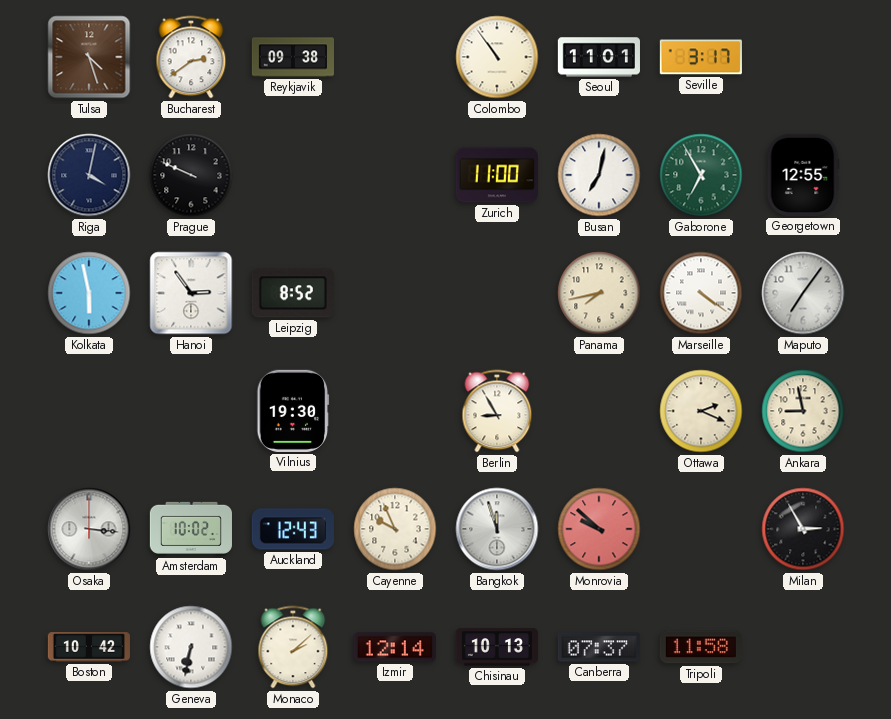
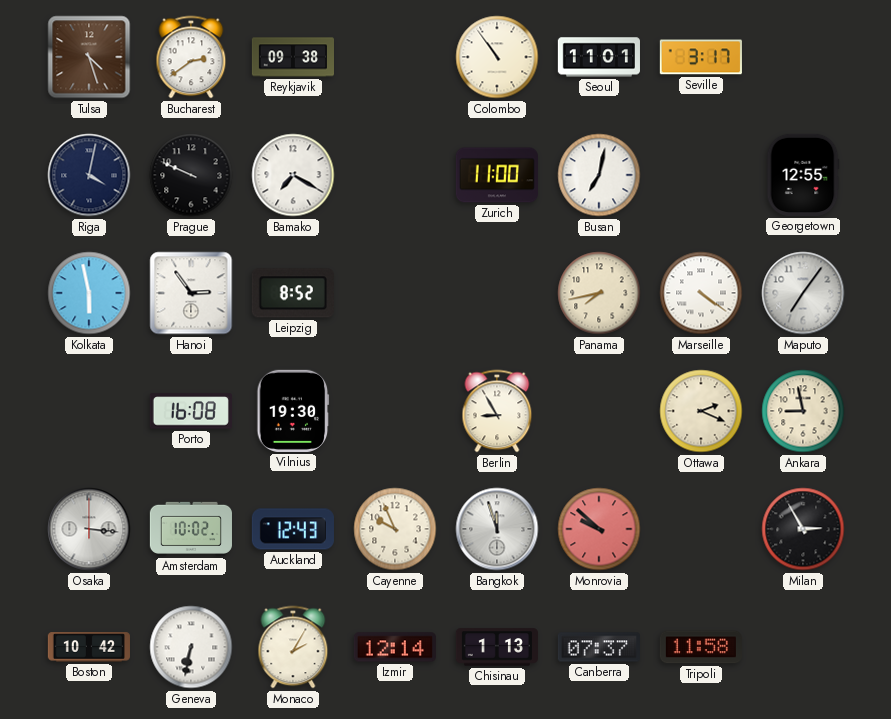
Bamako: none -> 7:20 (293, 175)
Gaborone: 6:55 -> none (701, 175)
Porto: none -> 16:08 (191, 411)
Monaco: 2:08 -> 2:05 (293, 647)
Chisinau: 10:13 -> 1:13 (497, 647)
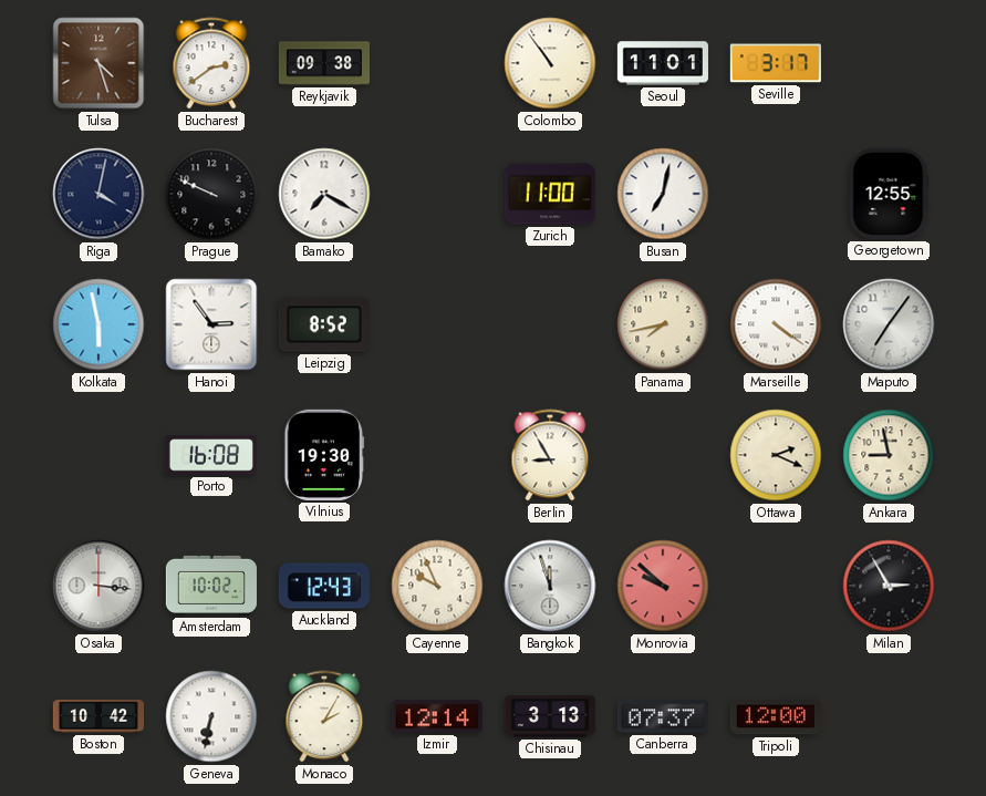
Chisinau: 1:13 -> 3:13 (550, 716)
Tripoli: 11:58 -> 12:00 (776, 716)
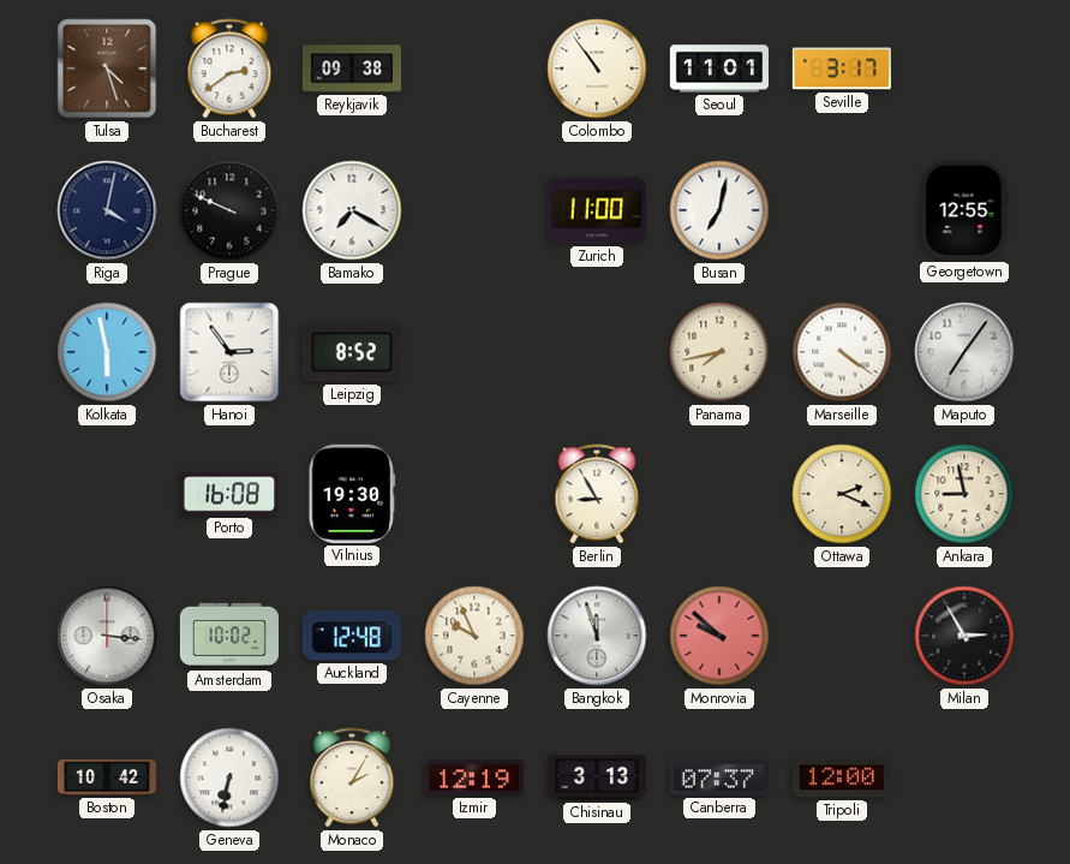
Auckland: 12:43 -> 12:48 (352, 636)
Izmir: 12:14 -> 12:19 (474, 777)
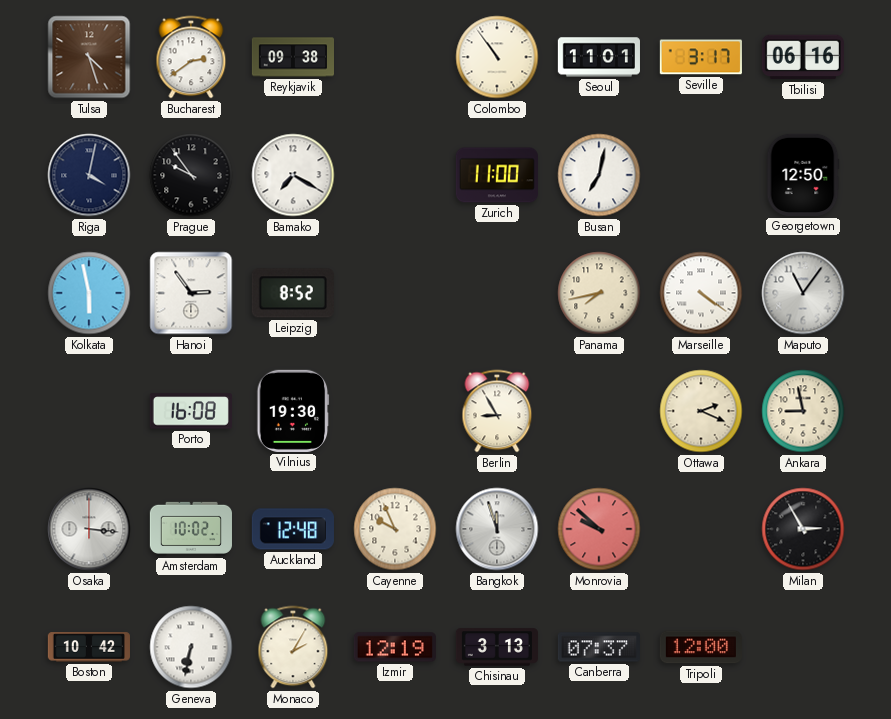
Tbilisi: none -> 06:16 (803, 57)
Prague: 9:49 -> 9:54 (191, 175)
Georgetown: 12:55 -> 12:50 (803, 175)
Maputo: 7:06 -> 11:06 (803, 293)
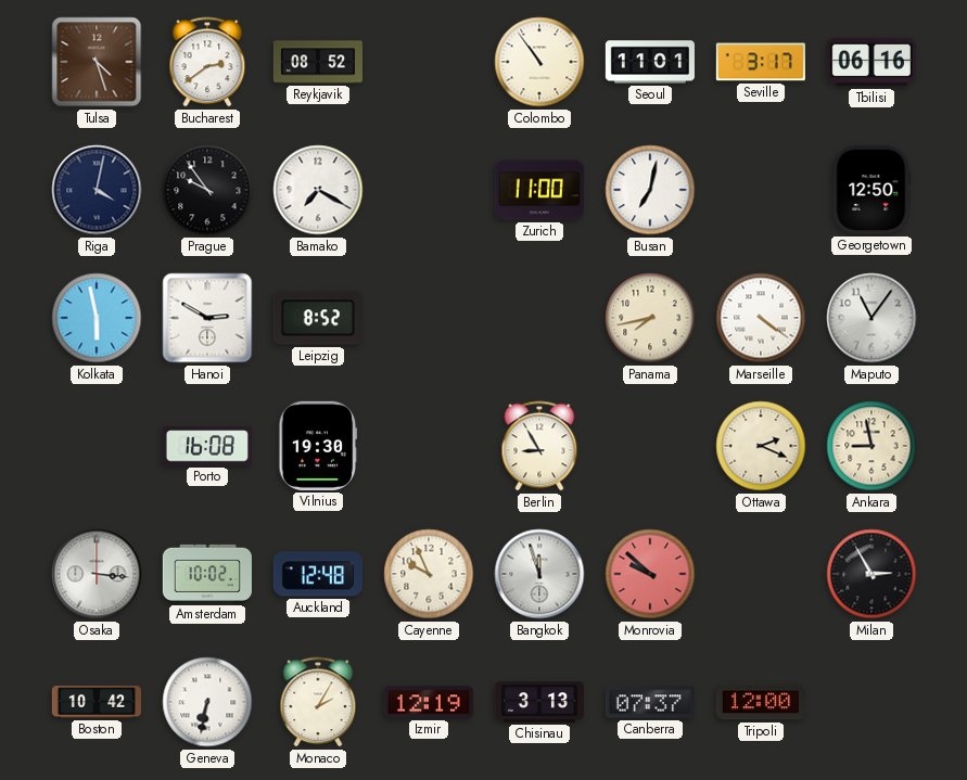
Reykjavik: 09:38 -> 08:52 (317, 62)
Hanoi: 2:54 -> 2:50 (207, 318)
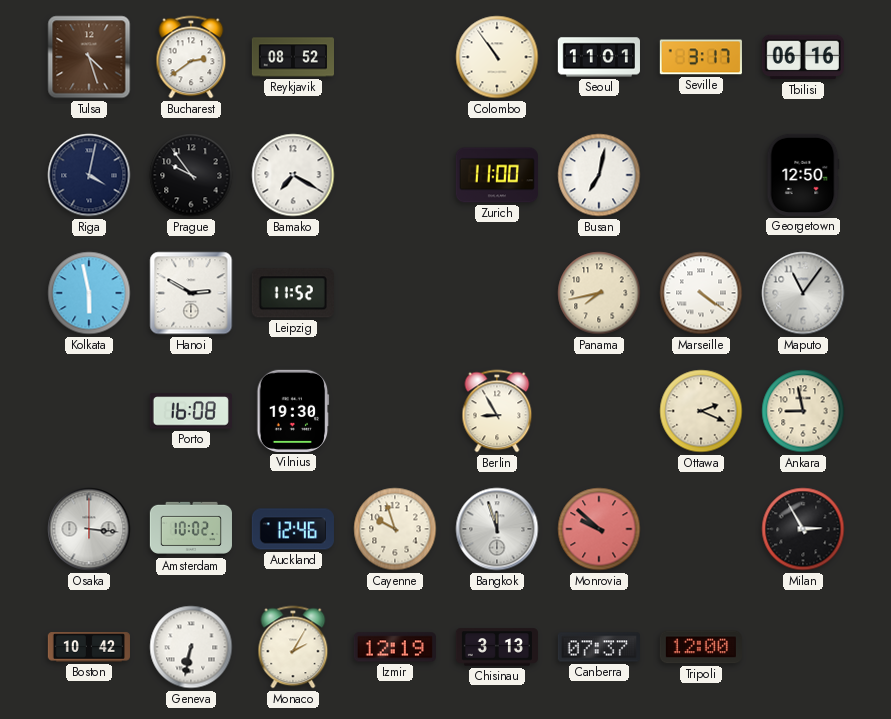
Leipzig: 8:52 -> 11:52 (293, 293)
Auckland: 12:48 -> 12:46 (293, 529)
Cayenne: 9:56 -> 9:57 (395, 529)
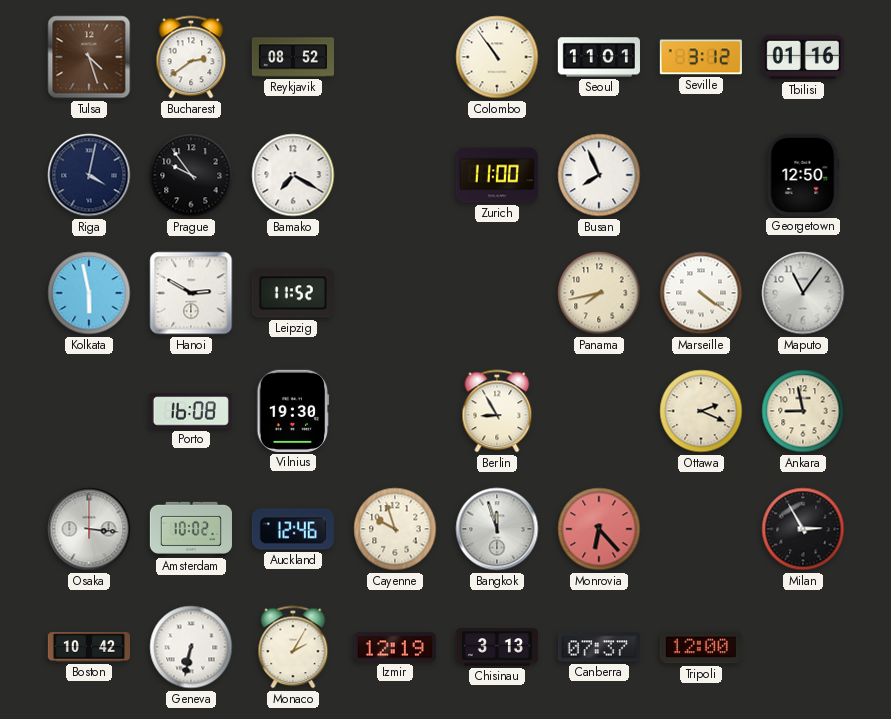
Seville: 3:17 -> 3:12 (701, 57)
Tbilisi: 06:16 -> 01:16 (803, 57)
Busan: 7:02 -> 7:56 (599, 175)
Monrovia: 9:52 -> 6:23 (599, 529)
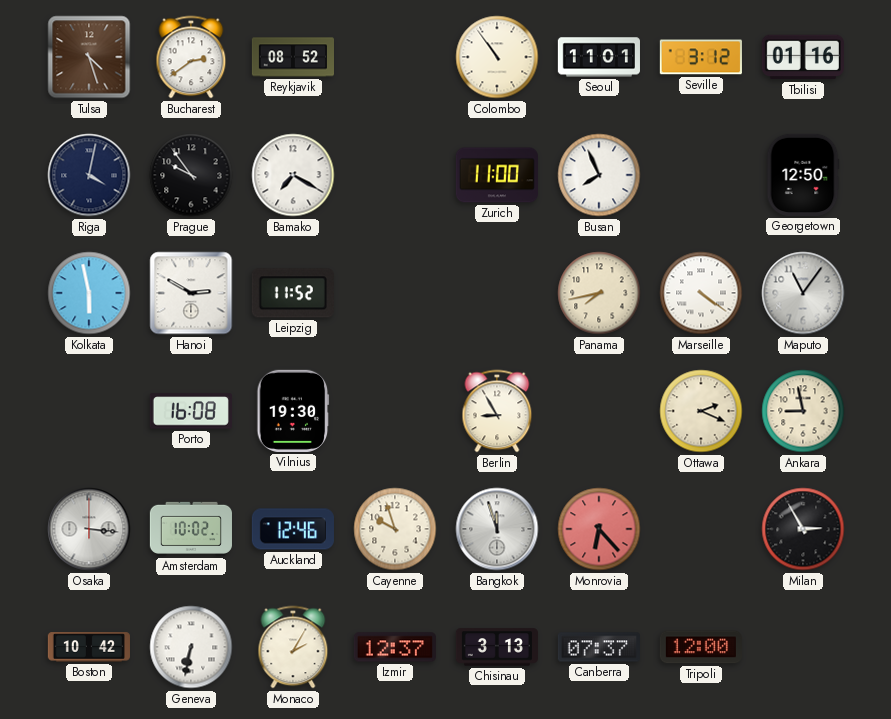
Izmir: 12:19 -> 12:37 (395, 647)
